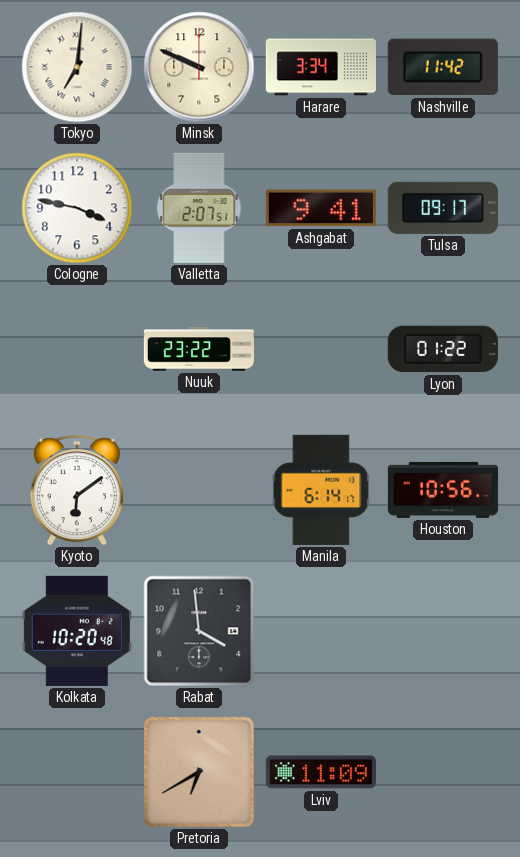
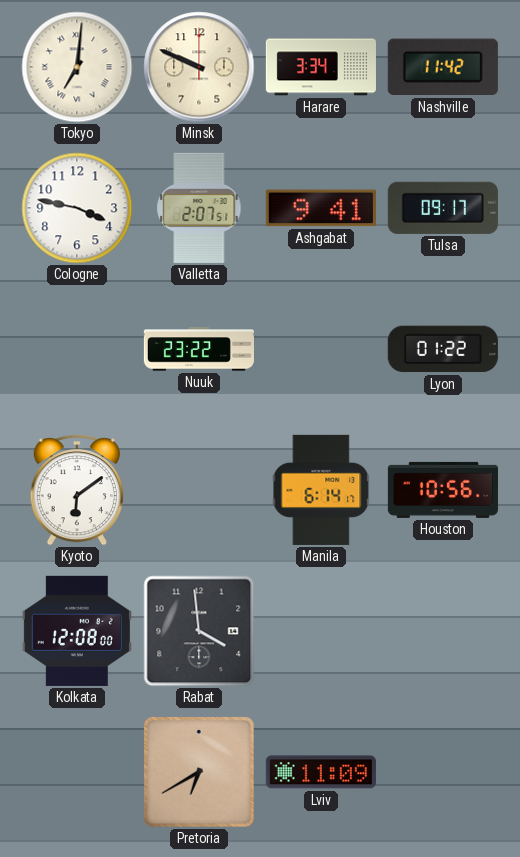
Kolkata: 10:20 -> 12:08 (77, 631)
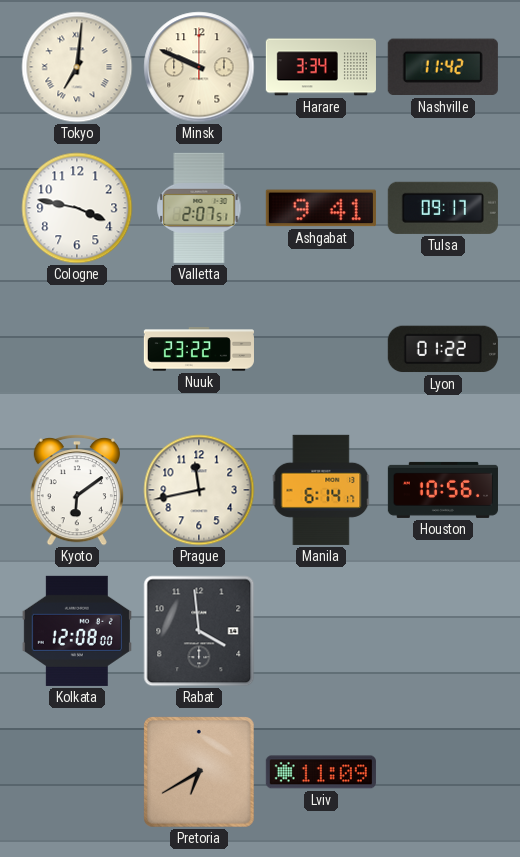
Prague: none -> 11:43 (199, 490)
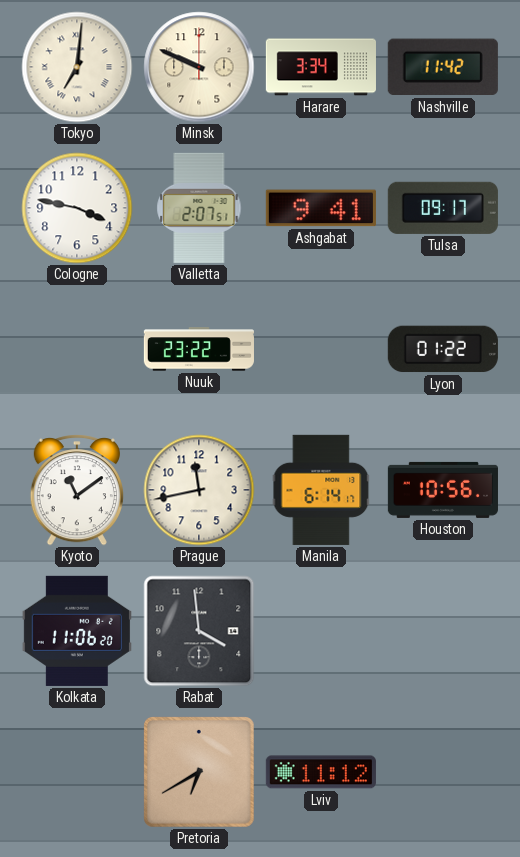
Kyoto: 6:09 -> 11:09 (77, 490)
Kolkata: 12:08 -> 11:06 (77, 631)
Lviv: 11:09 -> 11:12 (321, 772)
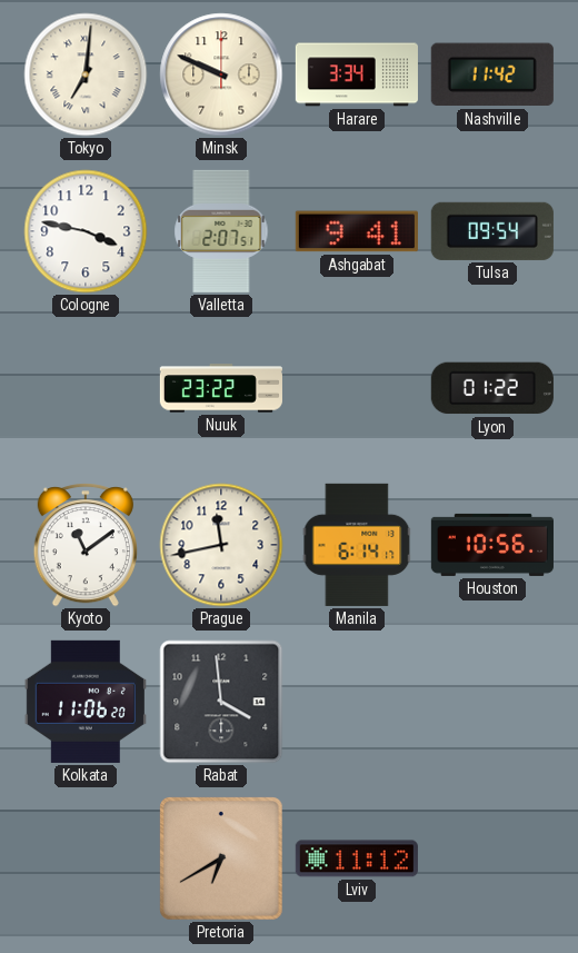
Tulsa: 09:17 -> 09:54 (492, 231)
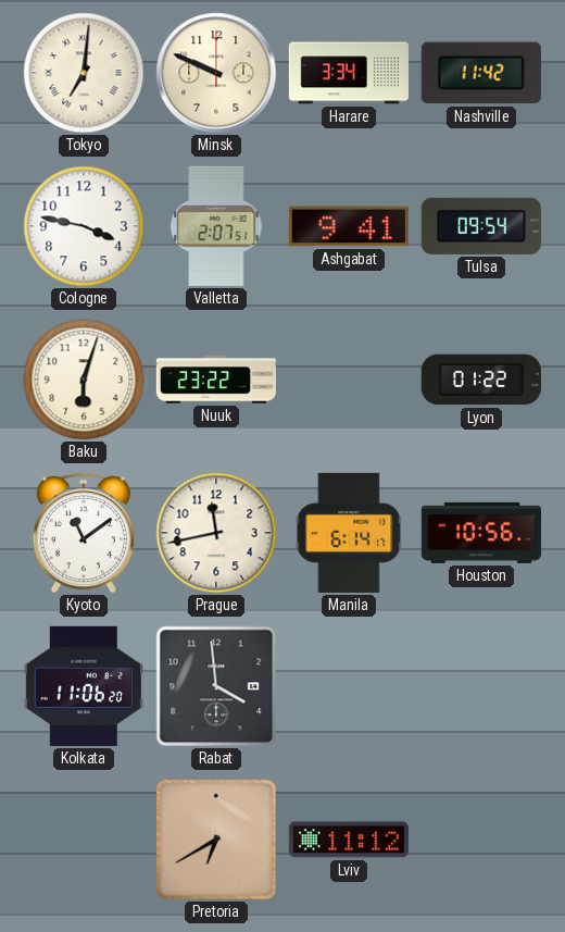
Baku: none -> 6:03 (84, 380)
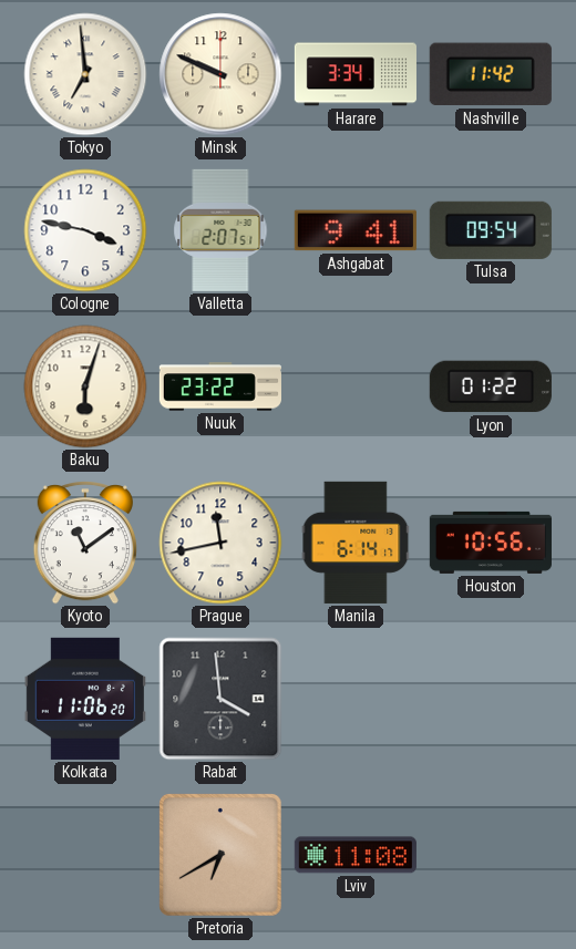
Tokyo: 7:01 -> 6:59 (85, 74)
Lviv: 11:12 -> 11:08 (356, 855)
